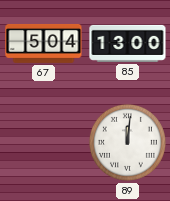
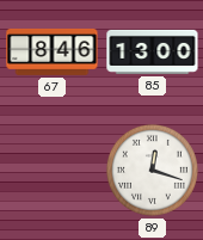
67: 5:04 -> 8:46 (53, 51)
89: 12:01 -> 12:18 (152, 170)
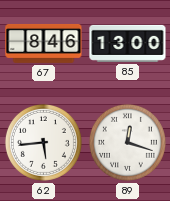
62: none -> 5:44 (43, 142)
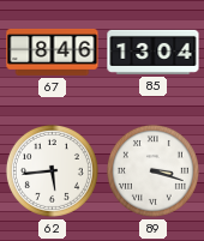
85: 13:00 -> 13:04 (154, 52)
89: 12:18 -> 3:18 (152, 170)
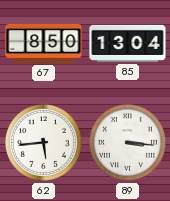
67: 8:46 -> 8:50 (44, 43)
89: 3:18 -> 3:16 (127, 142)
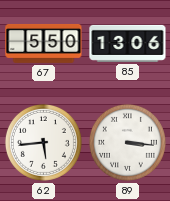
67: 8:50 -> 5:50 (44, 43)
85: 13:04 -> 13:06 (128, 43)
